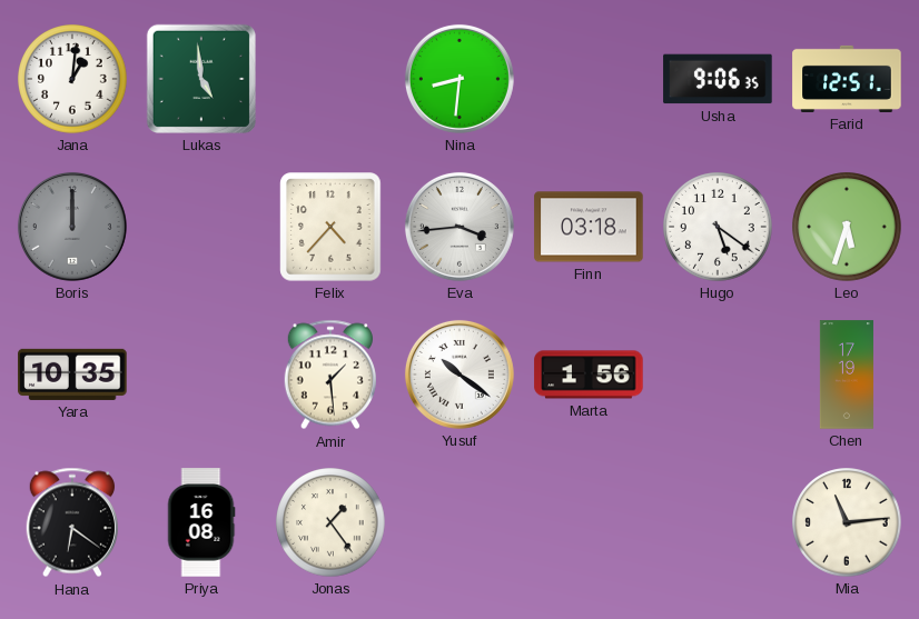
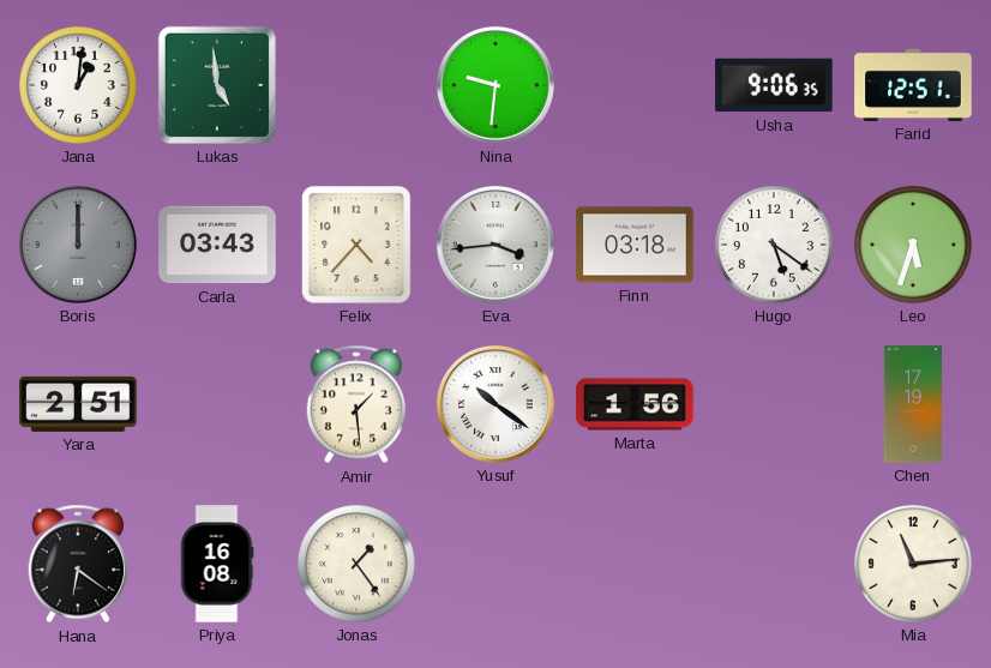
Nina: 8:31 -> 9:31 (495, 85)
Carla: none -> 03:43 (217, 245)
Yara: 10:35 -> 2:51 (78, 404)
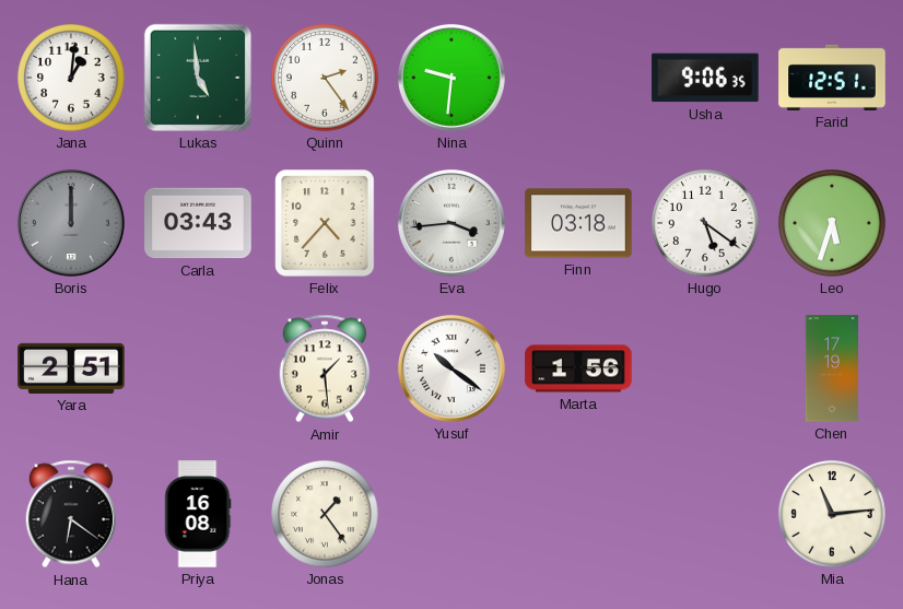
Quinn: none -> 2:24 (325, 78)
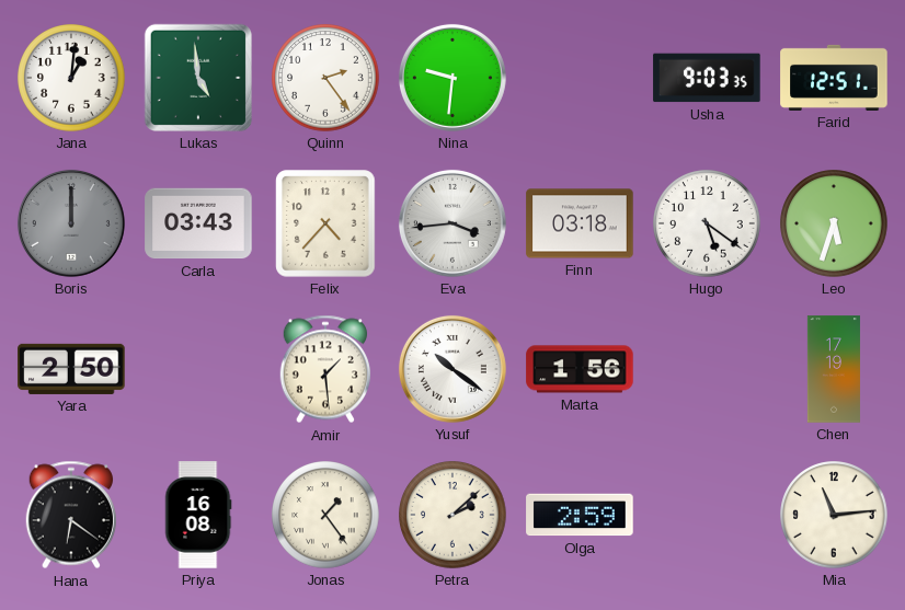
Usha: 9:06 -> 9:03 (707, 78)
Yara: 2:51 -> 2:50 (71, 369)
Petra: none -> 2:08 (452, 515)
Olga: none -> 2:59 (580, 515)
